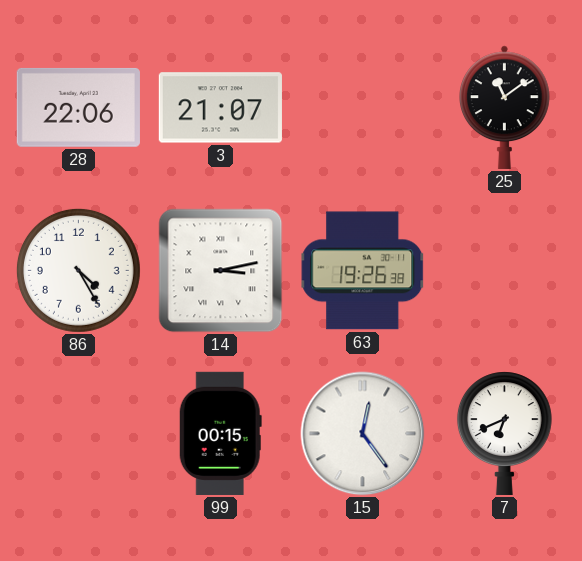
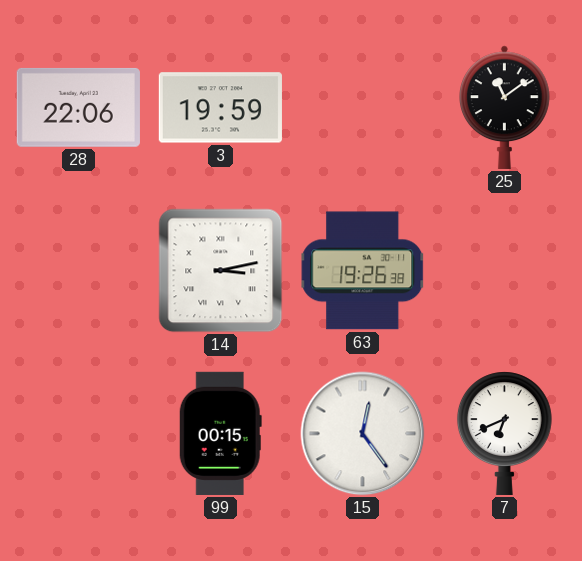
3: 21:07 -> 19:59 (220, 108)
86: 4:25 -> none (78, 270)
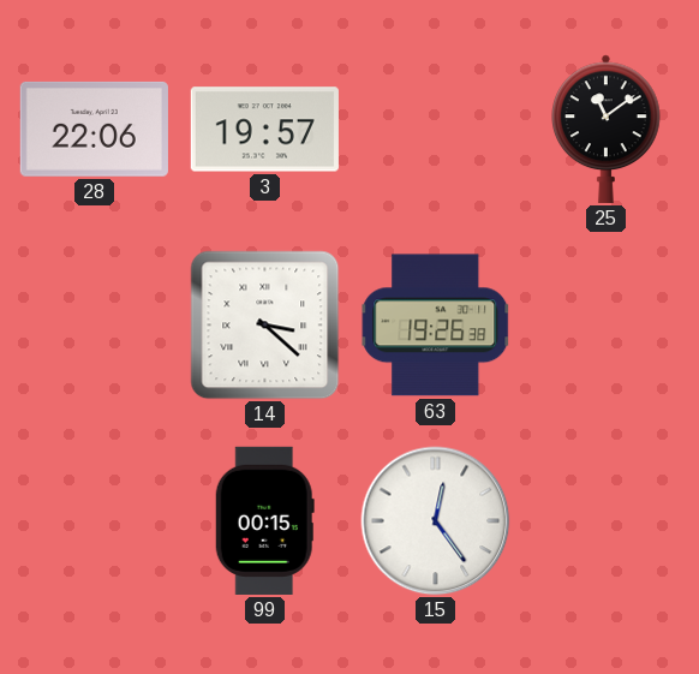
3: 19:59 -> 19:57 (264, 130)
14: 3:13 -> 3:22 (265, 326)
7: 6:41 -> none (504, 433)
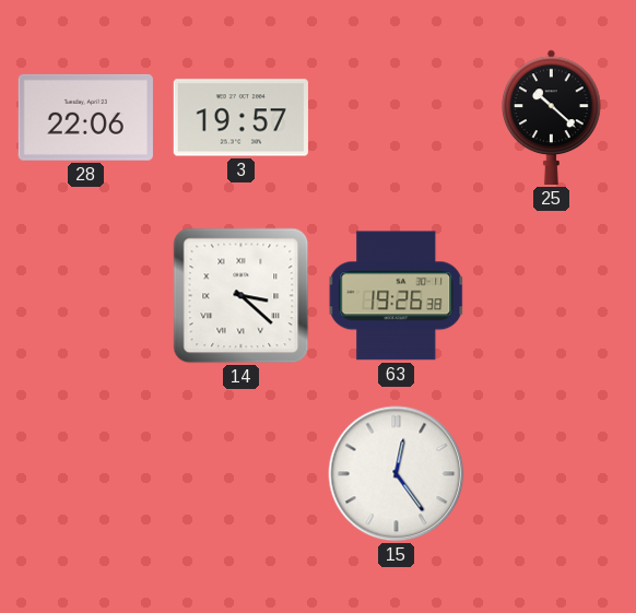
25: 11:09 -> 10:22 (552, 117)
99: 00:15 -> none (264, 520)
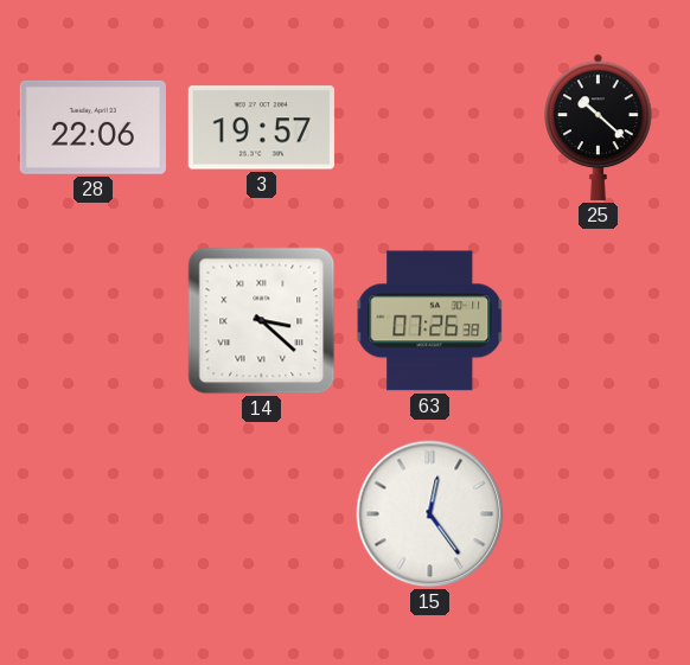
63: 19:26 -> 07:26 (430, 321)
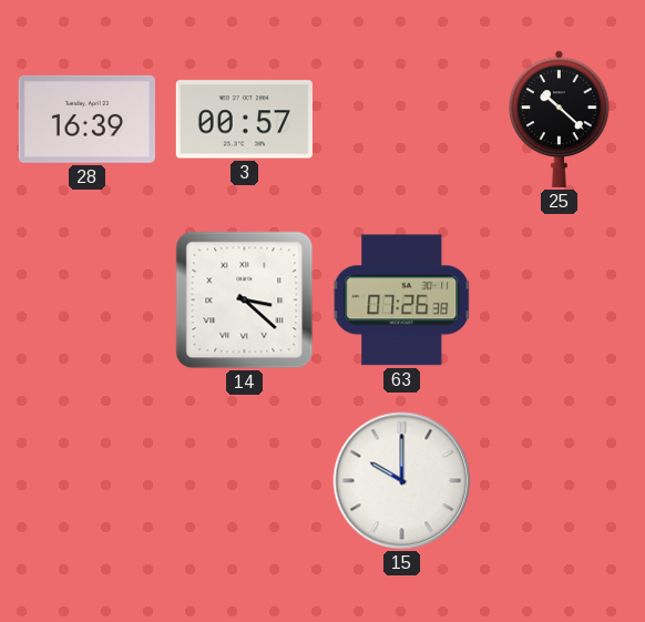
28: 22:06 -> 16:39 (86, 119)
3: 19:57 -> 00:57 (244, 120)
15: 12:24 -> 10:00 (402, 481)
